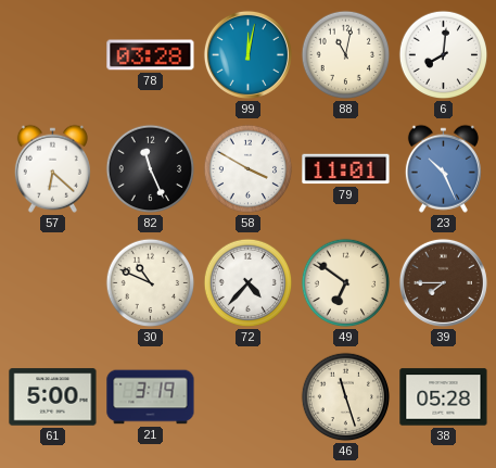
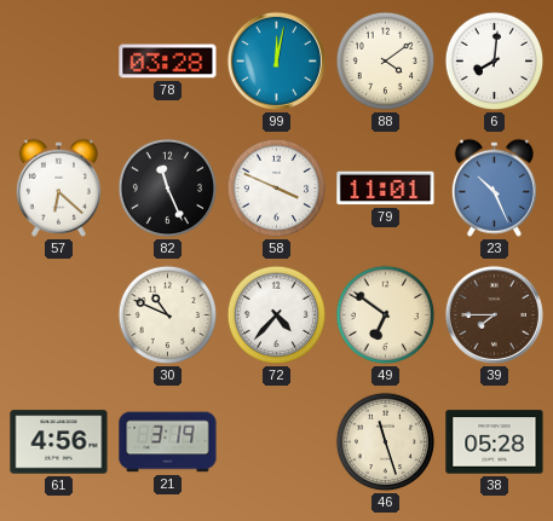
88: 11:02 -> 4:09 (386, 62)
58: 3:50 -> 3:49 (277, 189)
61: 5:00 -> 4:56 (59, 442)
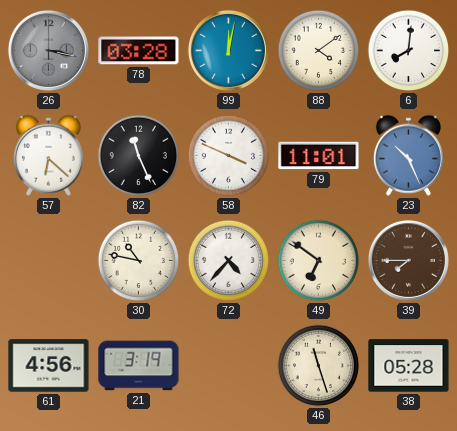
26: none -> 3:17 (48, 50)
30: 10:49 -> 10:47 (139, 261)
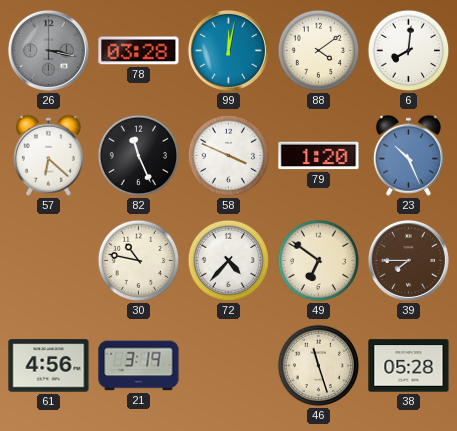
79: 11:01 -> 1:20 (319, 156)
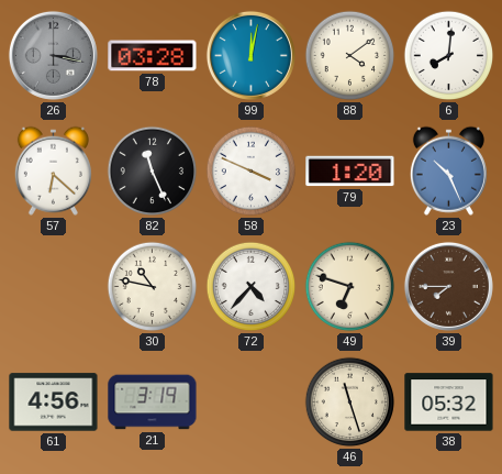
49: 6:51 -> 6:48 (350, 287)
38: 05:28 -> 05:32 (449, 403)
